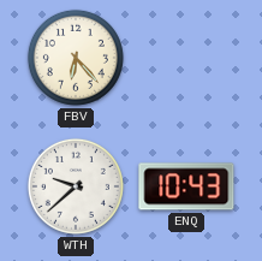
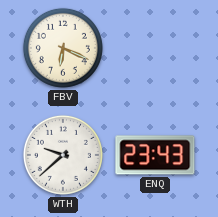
FBV: 6:23 -> 6:19 (63, 48)
ENQ: 10:43 -> 23:43 (155, 155)
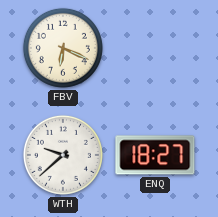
ENQ: 23:43 -> 18:27 (155, 155)
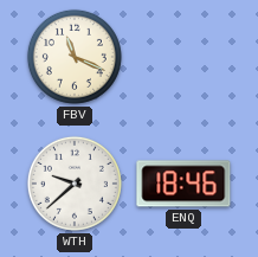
FBV: 6:19 -> 11:19 (75, 57)
ENQ: 18:27 -> 18:46 (183, 184)
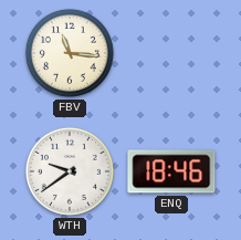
FBV: 11:19 -> 11:16 (70, 53)
WTH: 9:38 -> 9:39 (70, 171)
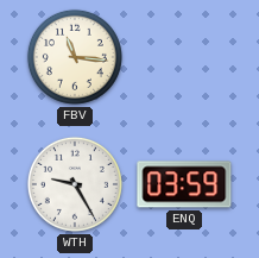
WTH: 9:39 -> 9:25 (75, 184)
ENQ: 18:46 -> 03:59 (184, 184)
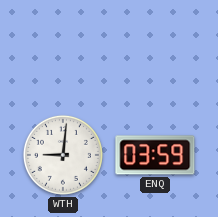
FBV: 11:16 -> none (75, 57)
WTH: 9:25 -> 9:01 (63, 155)
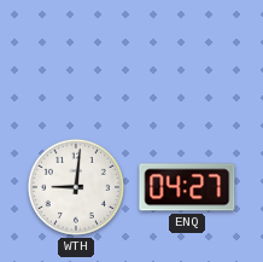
ENQ: 03:59 -> 04:27 (187, 187)
